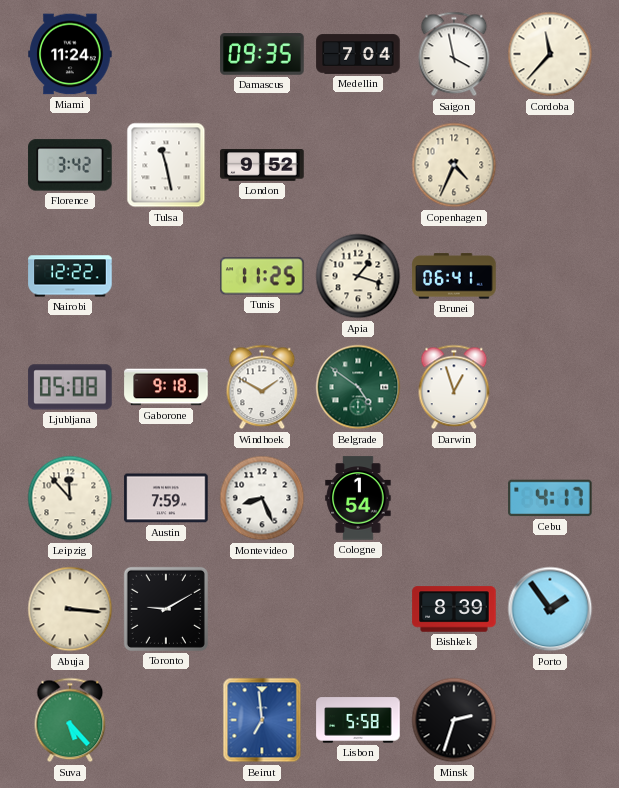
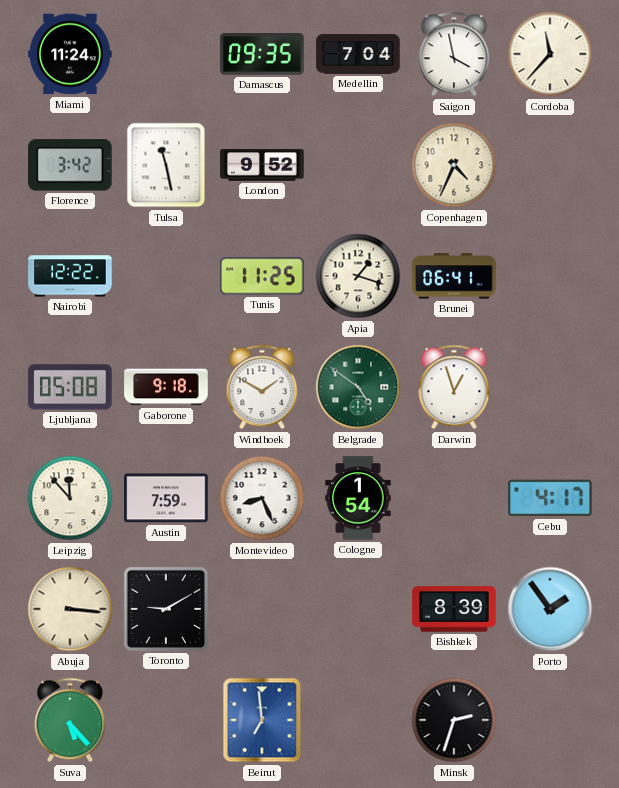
Lisbon: 5:58 -> none (358, 720)
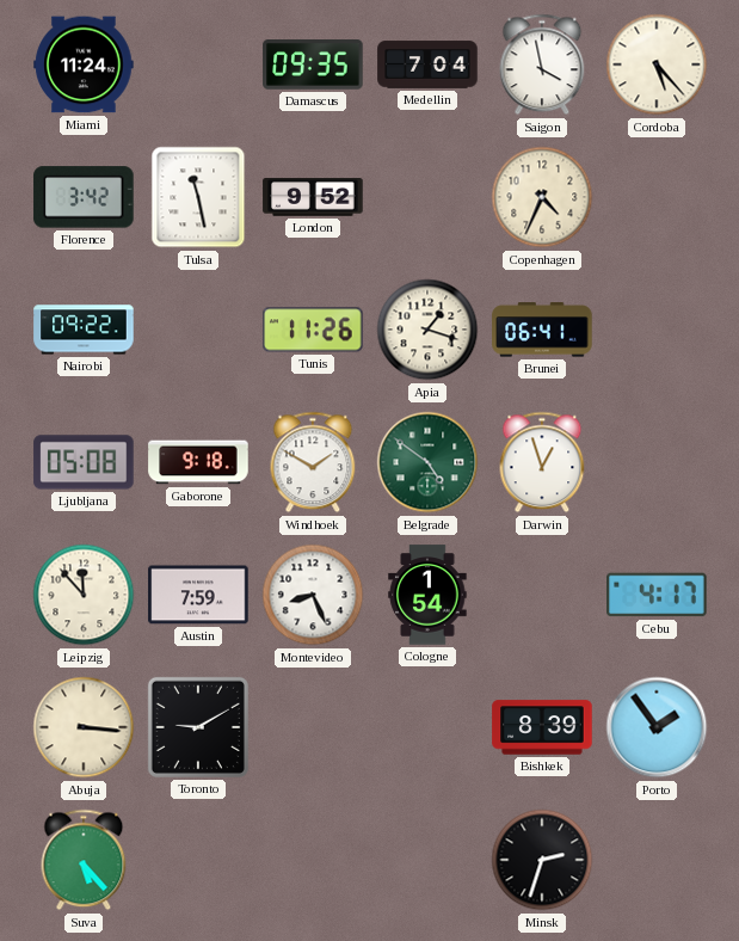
Cordoba: 11:37 -> 5:23 (657, 64)
Nairobi: 12:22 -> 09:22 (84, 330)
Tunis: 11:25 -> 11:26 (313, 330)
Beirut: 6:59 -> none (262, 720)
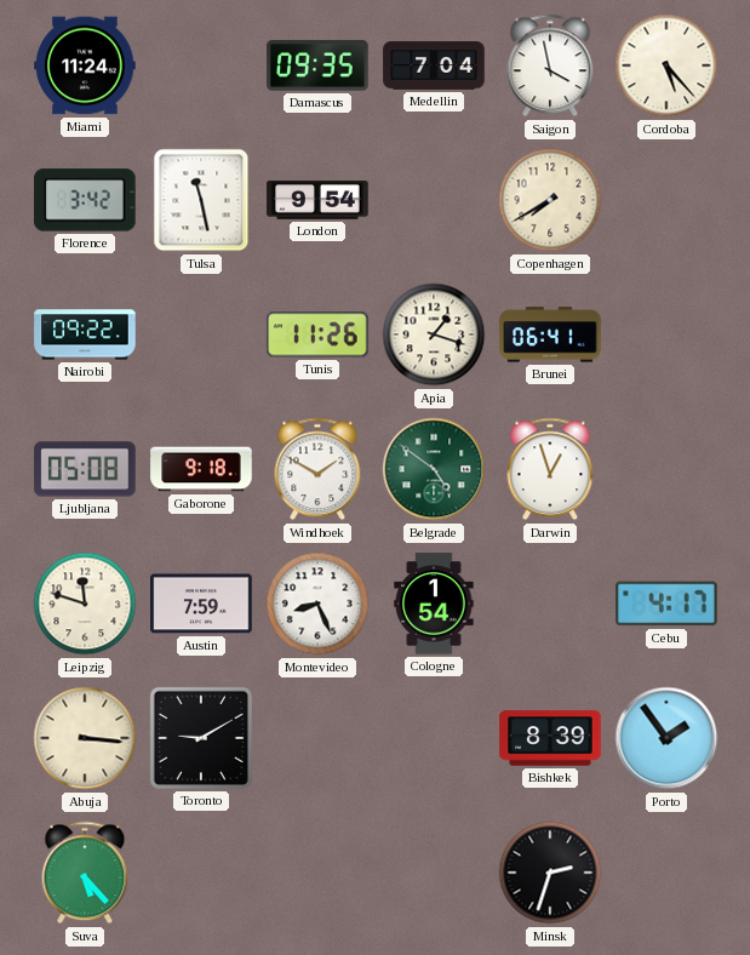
London: 9:52 -> 9:54 (317, 201)
Copenhagen: 4:34 -> 7:40 (550, 200)
Leipzig: 11:53 -> 11:48 (85, 604)
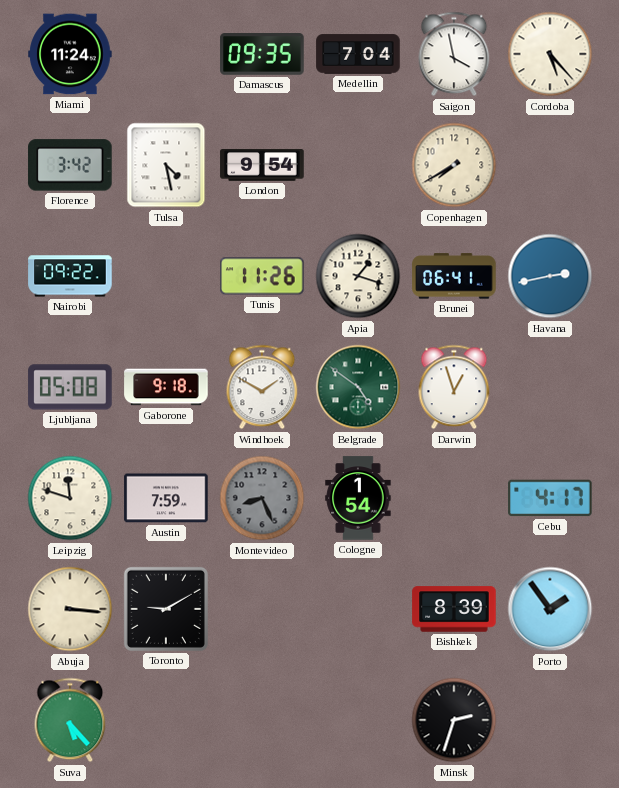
Tulsa: 11:28 -> 4:28 (166, 165)
Havana: none -> 2:43 (550, 276)
Montevideo dial: white -> grey (262, 498)
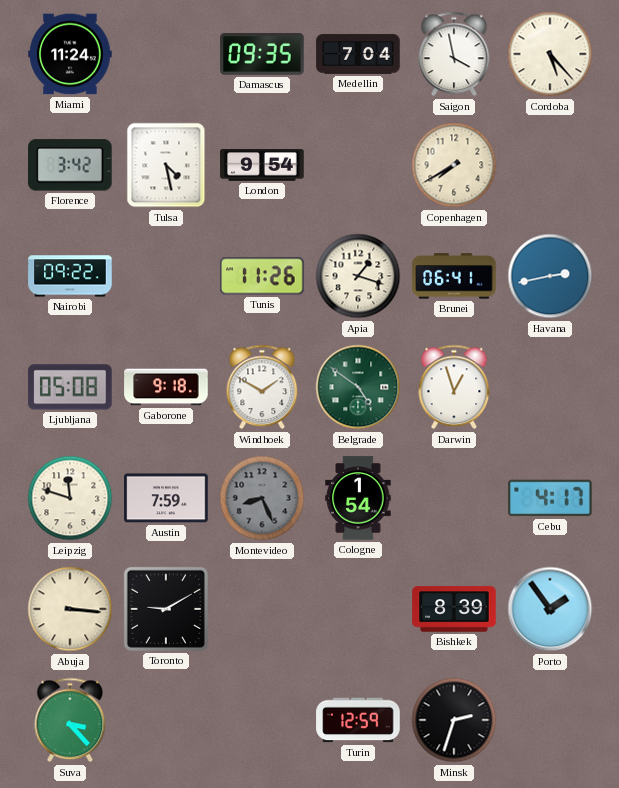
Suva: 5:23 -> 3:23 (70, 720)
Turin: none -> 12:59 (358, 720)
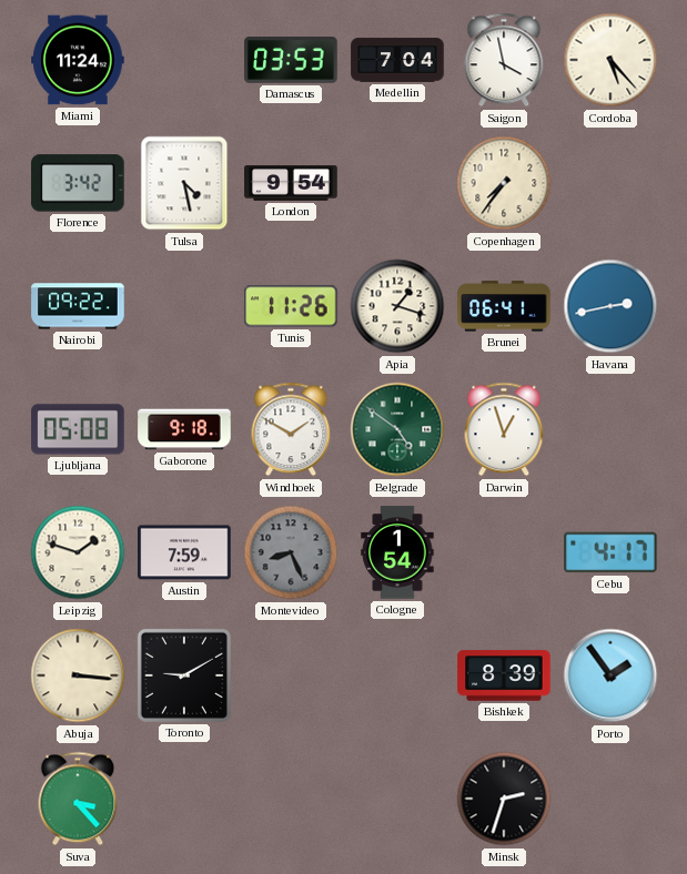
Damascus: 09:35 -> 03:53 (291, 60)
Copenhagen: 7:40 -> 7:36 (504, 183)
Leipzig: 11:48 -> 1:48 (78, 552)
Turin: 12:59 -> none (358, 720)
